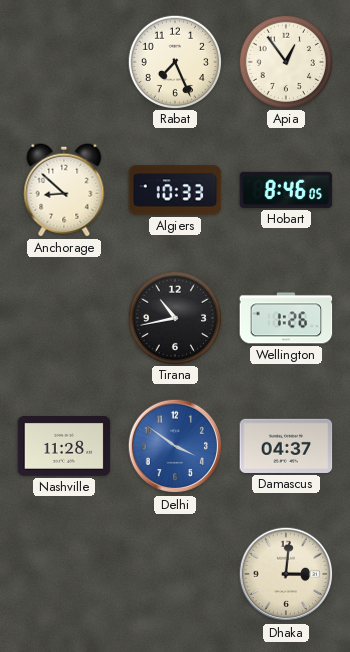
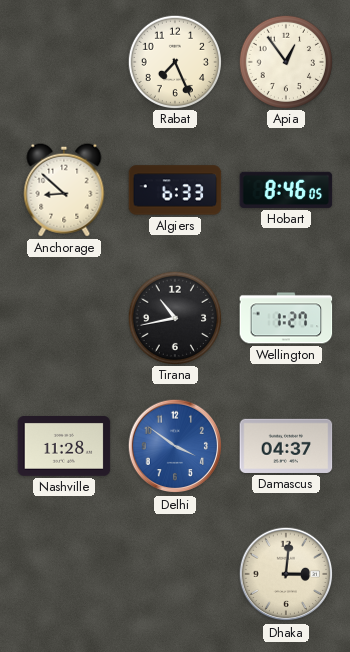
Algiers: 10:33 -> 6:33 (175, 190)
Wellington: 1:26 -> 1:27 (286, 318)
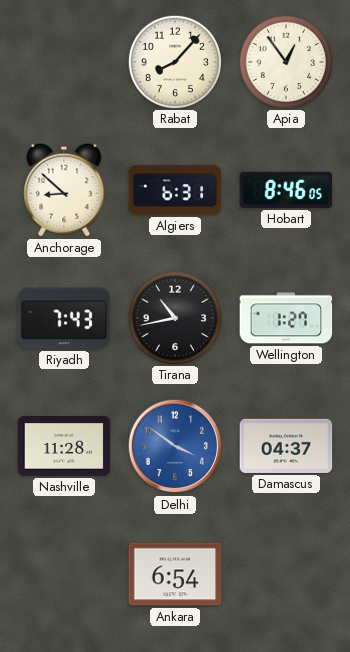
Rabat: 7:26 -> 8:07 (174, 61)
Algiers: 6:33 -> 6:31 (175, 190)
Riyadh: none -> 7:43 (64, 318)
Ankara: none -> 6:54 (175, 574)
Dhaka: 3:01 -> none (286, 574)
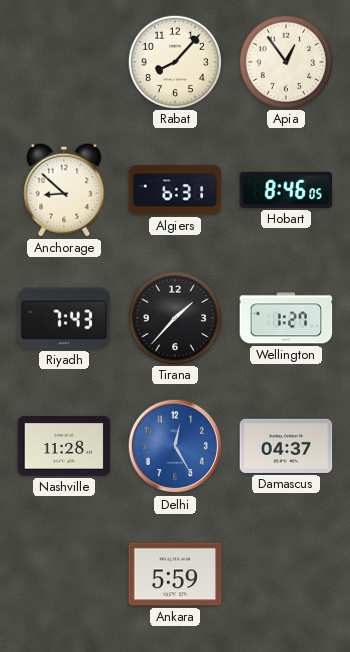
Tirana: 10:43 -> 1:37 (174, 317)
Delhi: 3:51 -> 12:25 (175, 446)
Ankara: 6:54 -> 5:59 (175, 574)
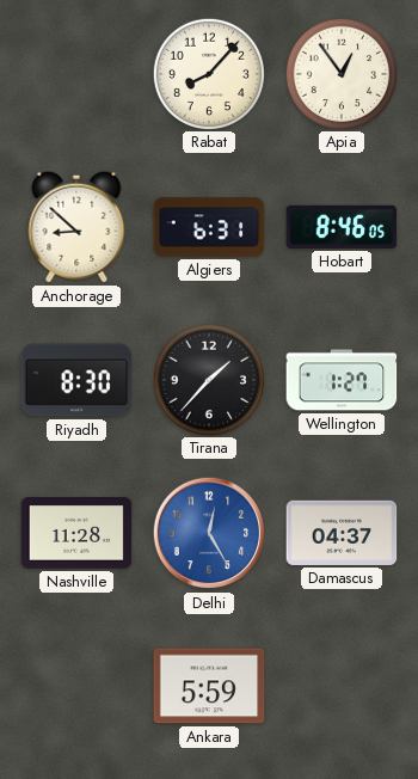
Riyadh: 7:43 -> 8:30 (76, 380)
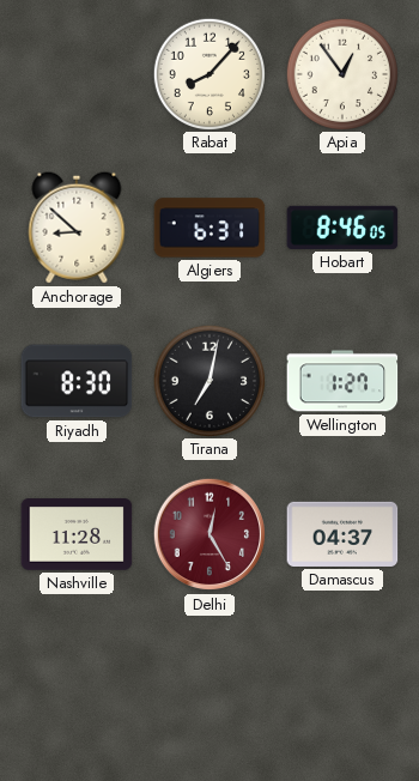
Tirana: 1:37 -> 7:02 (208, 380)
Delhi dial: blue -> burgundy (209, 534)
Ankara: 5:59 -> none (209, 686)
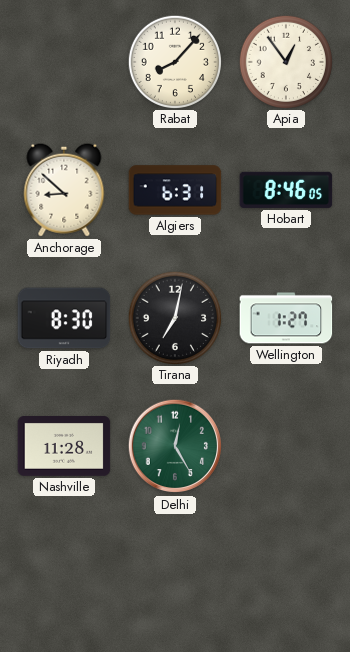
Delhi dial: burgundy -> green (175, 446)
Damascus: 04:37 -> none (342, 534)
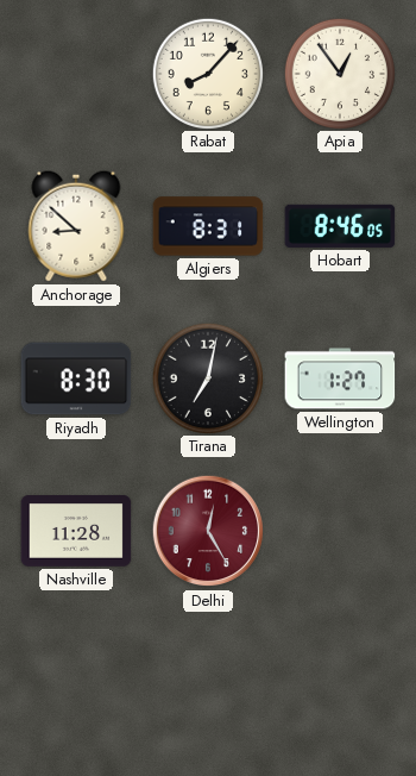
Algiers: 6:31 -> 8:31 (208, 226)
Delhi dial: green -> burgundy (208, 531)
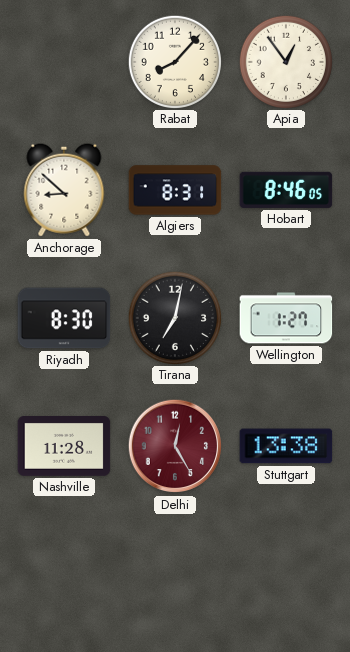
Stuttgart: none -> 13:38 (286, 446)
